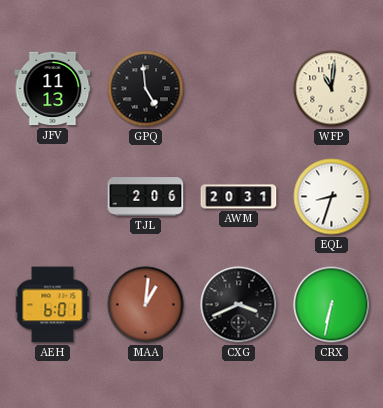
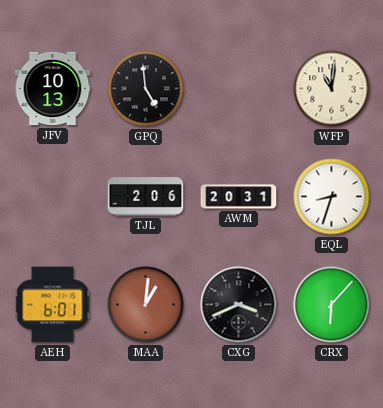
JFV: 11:13 -> 10:13 (53, 89)
CRX: 6:32 -> 6:07 (332, 305)
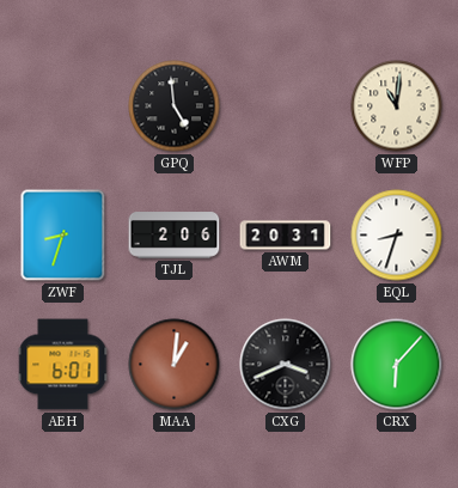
JFV: 10:13 -> none (53, 89)
ZWF: none -> 8:33 (63, 236)
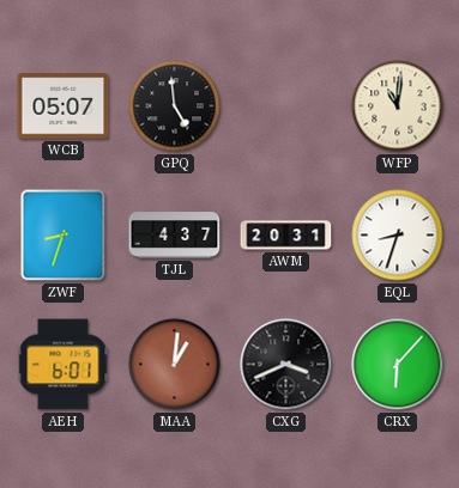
WCB: none -> 05:07 (64, 106)
TJL: 2:06 -> 4:37 (175, 236)
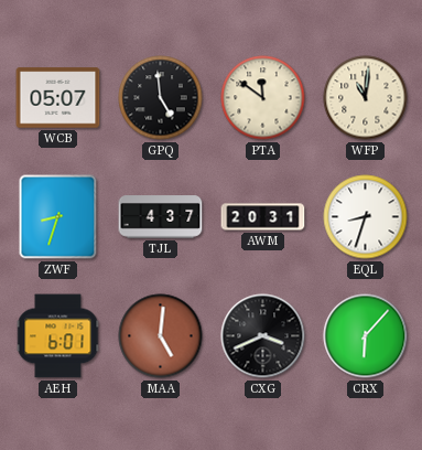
PTA: none -> 11:51 (263, 98)
MAA: 1:01 -> 5:01 (161, 336)
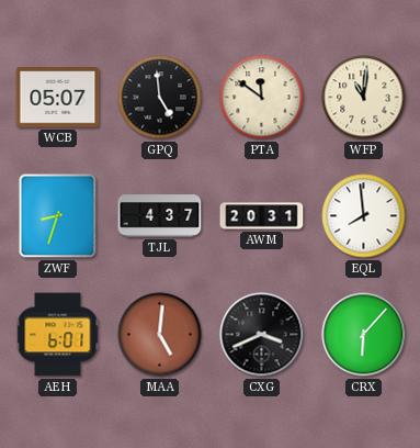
EQL: 8:33 -> 7:59 (364, 216)
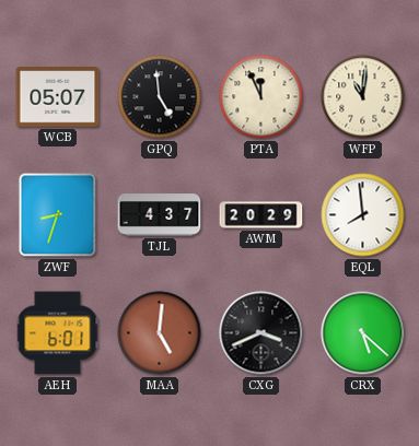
PTA: 11:51 -> 11:56 (261, 97)
AWM: 20:31 -> 20:29 (261, 215)
CRX: 6:07 -> 5:22 (363, 333)
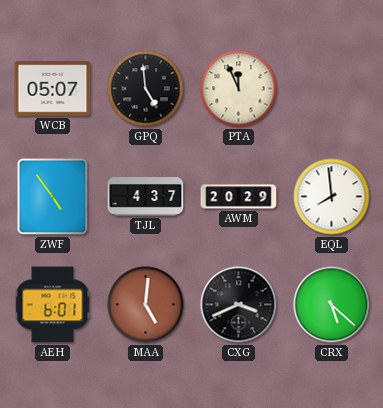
WFP: 11:01 -> none (363, 97)
ZWF: 8:33 -> 4:54 (53, 197)
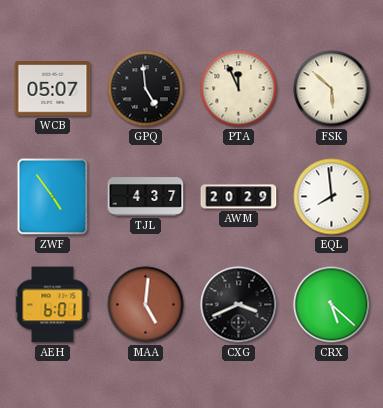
FSK: none -> 5:52 (332, 89)
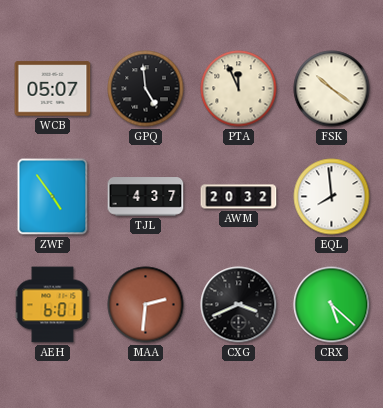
FSK: 5:52 -> 10:21 (332, 89)
AWM: 20:29 -> 20:32 (239, 197)
MAA: 5:01 -> 2:31 (146, 305)
